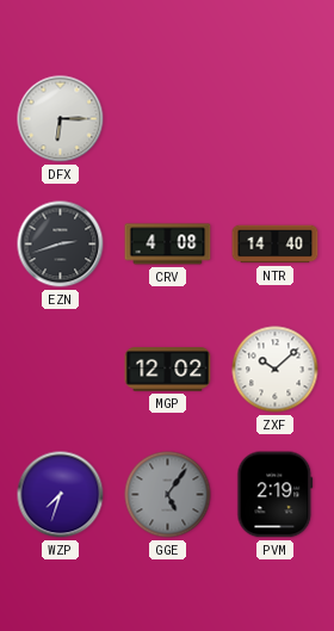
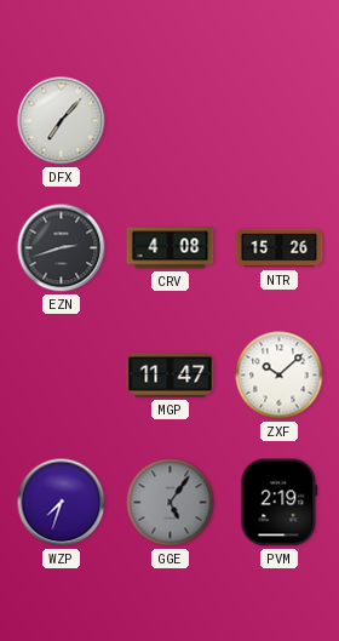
DFX: 6:15 -> 7:07 (62, 121)
NTR: 14:40 -> 15:26 (280, 248)
MGP: 12:02 -> 11:47 (171, 376)
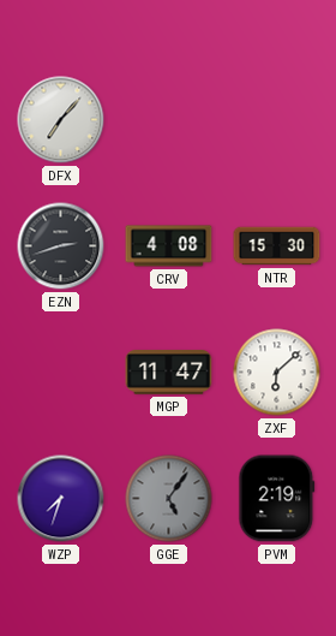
NTR: 15:26 -> 15:30 (277, 246)
ZXF: 10:08 -> 6:08 (277, 373)
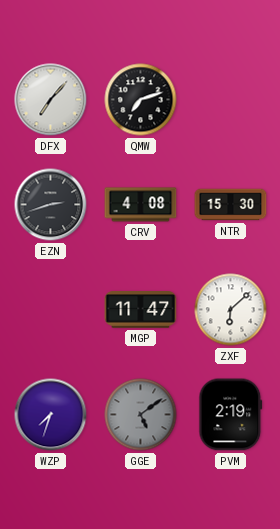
QMW: none -> 7:12 (141, 100)
GGE: 5:06 -> 5:09 (141, 415)
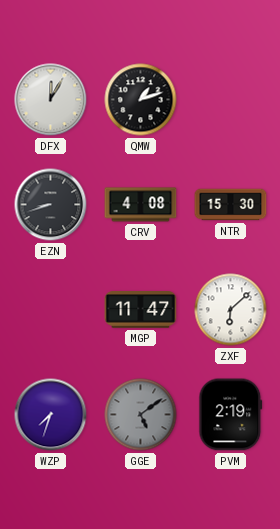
DFX: 7:07 -> 12:05 (51, 100)
QMW: 7:12 -> 1:12 (141, 100)
EZN: 2:42 -> 8:42 (51, 205)
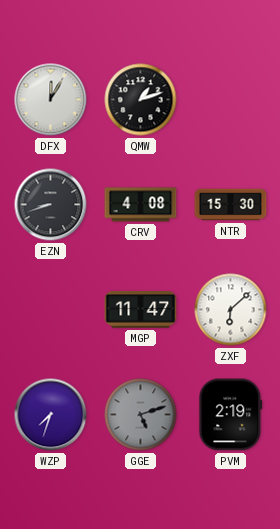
GGE: 5:09 -> 5:12 (141, 415)
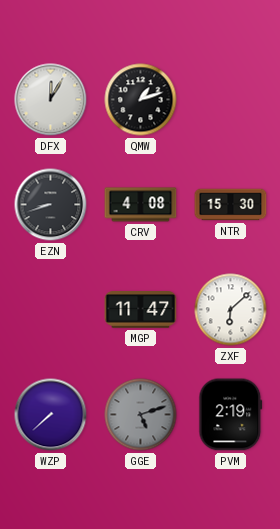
WZP: 7:33 -> 7:38 (51, 415)
